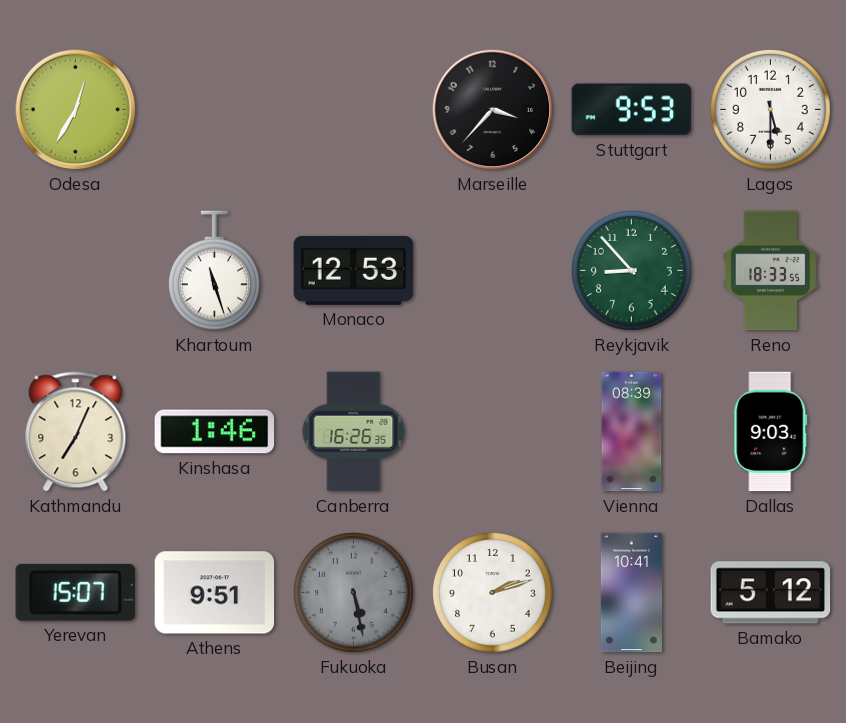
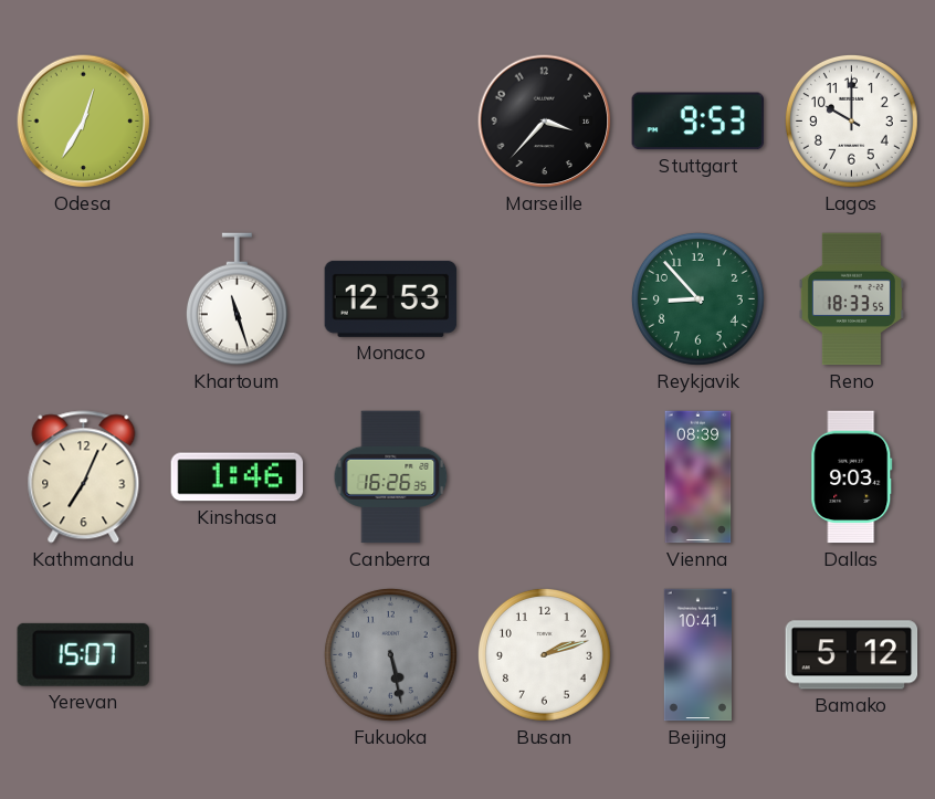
Lagos: 5:30 -> 10:00 (851, 120)
Athens: 9:51 -> none (215, 593)
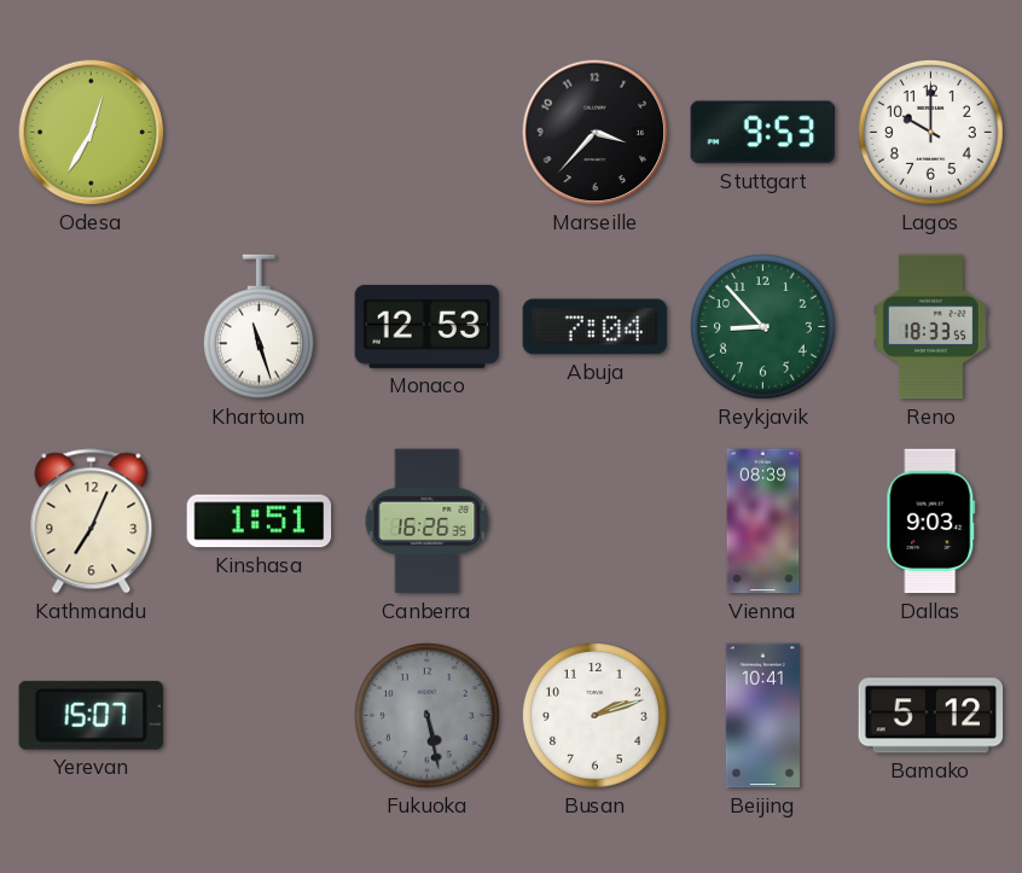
Abuja: none -> 7:04 (596, 327)
Kinshasa: 1:46 -> 1:51 (260, 522)
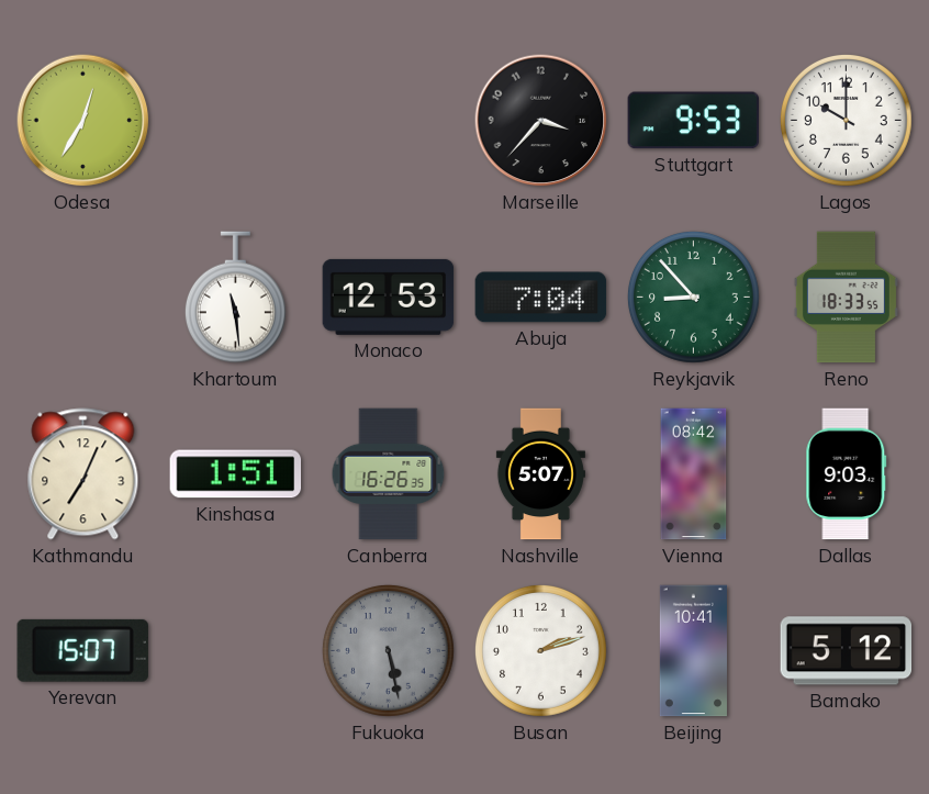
Khartoum: 11:27 -> 11:29 (235, 298)
Nashville: none -> 5:07 (540, 474)
Vienna: 08:39 -> 08:42 (694, 474)
